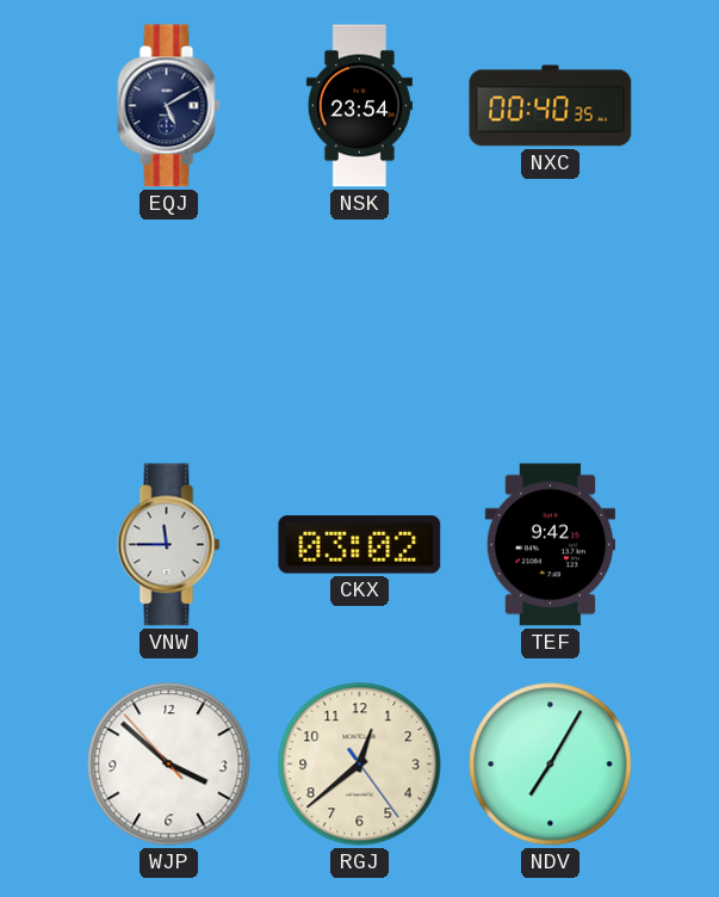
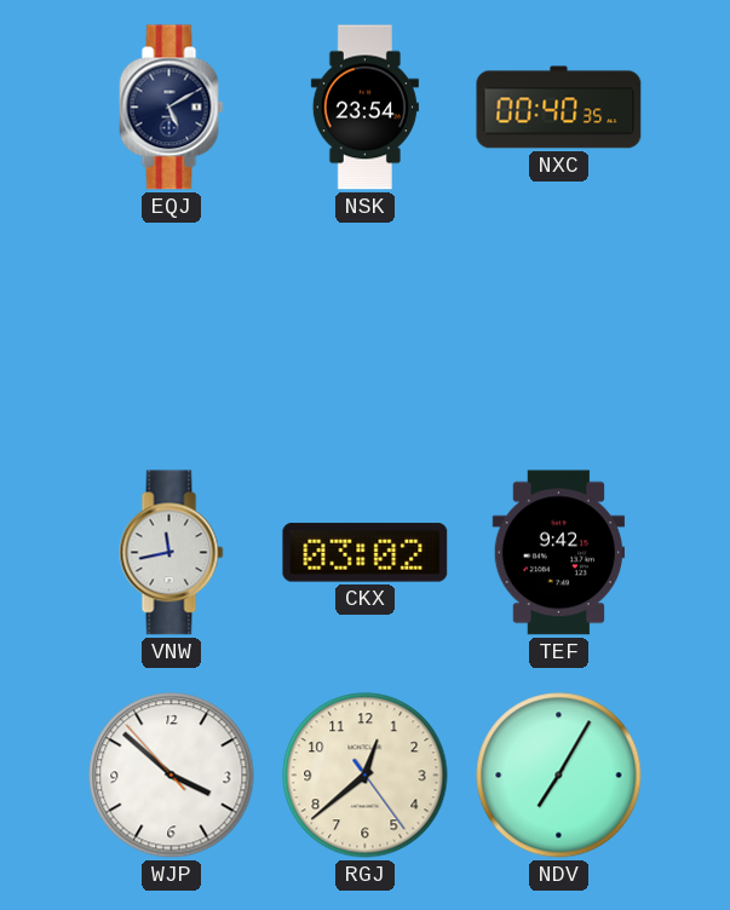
VNW: 11:45 -> 11:43 (172, 553)
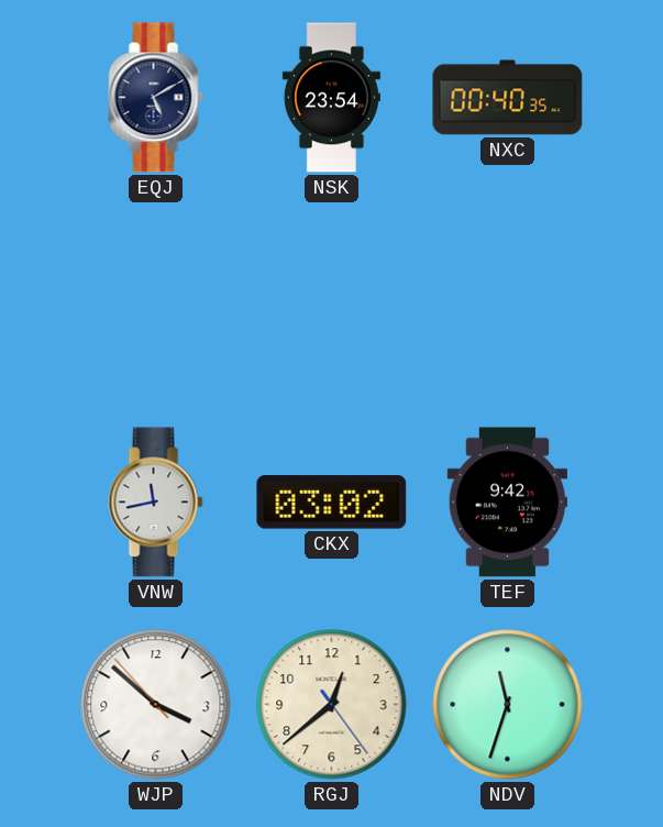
NDV: 7:05 -> 11:33 (508, 705)
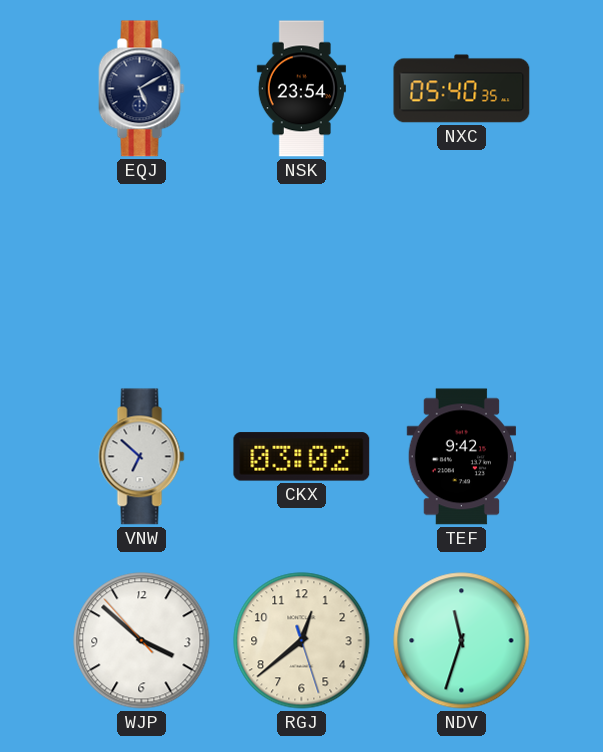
NXC: 00:40 -> 05:40 (462, 89)
VNW: 11:43 -> 6:52 (142, 457)
RGJ: 12:38:24 -> 12:38:27 (302, 641)
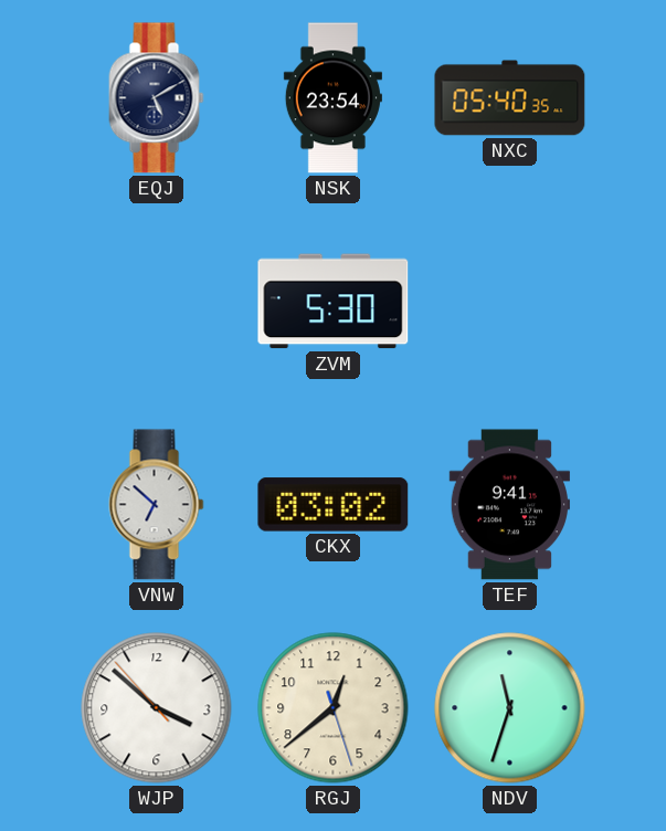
ZVM: none -> 5:30 (334, 302)
TEF: 9:42 -> 9:41 (509, 505)
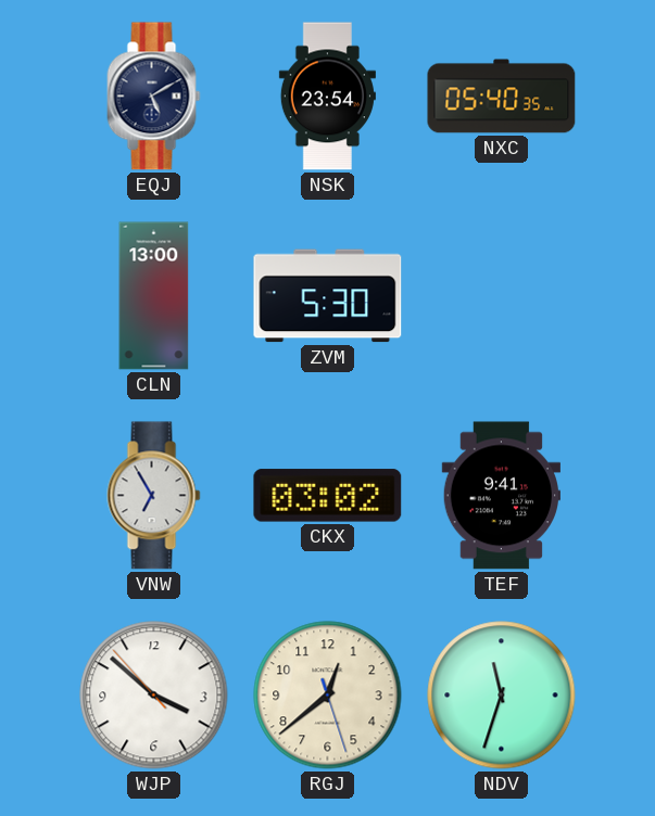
CLN: none -> 13:00 (154, 296)
VNW: 6:52 -> 6:55 (154, 496)
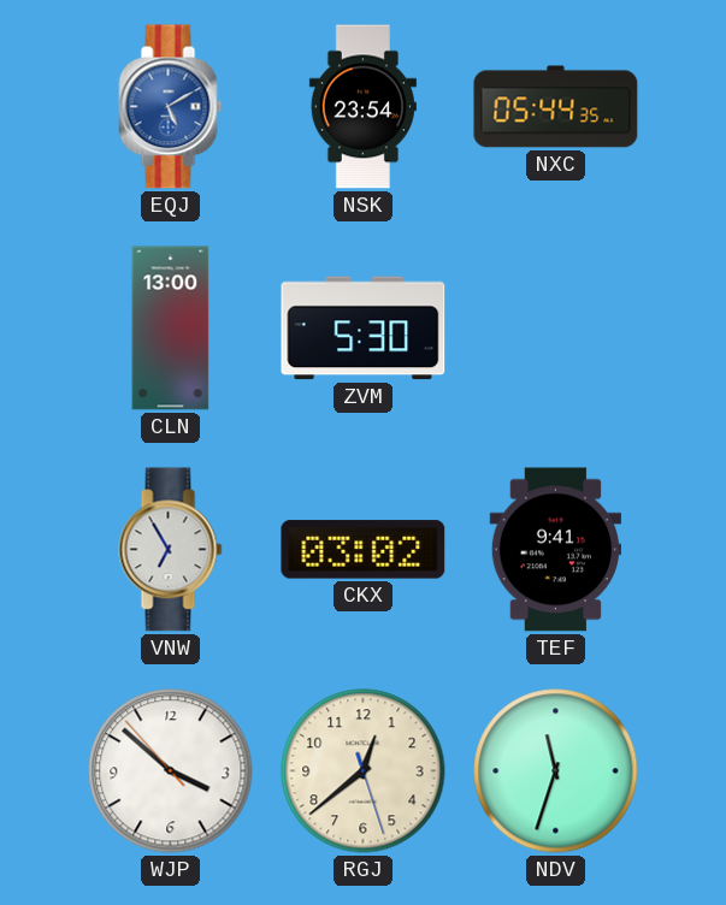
EQJ dial: navy -> blue (171, 107)
NXC: 05:40 -> 05:44 (556, 107)
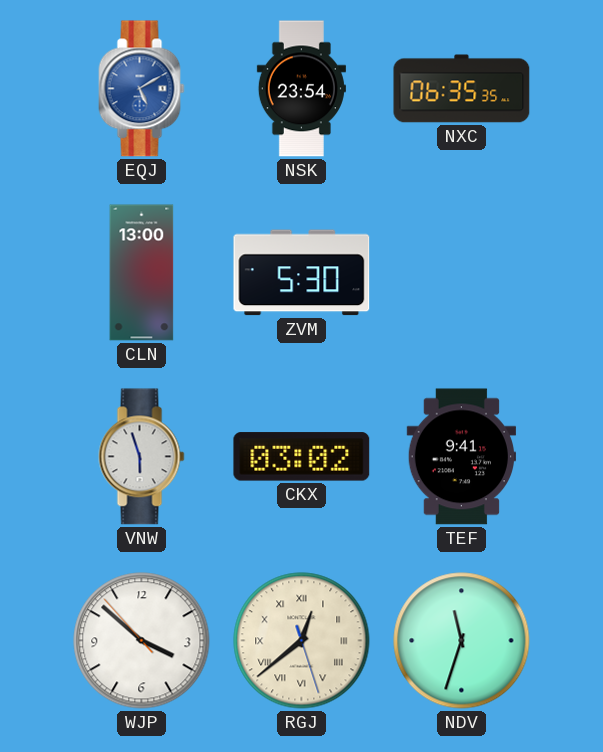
NXC: 05:44 -> 06:35 (462, 89)
VNW: 6:55 -> 5:57 (142, 457)
RGJ numerals: Arabic -> Roman (302, 641)
